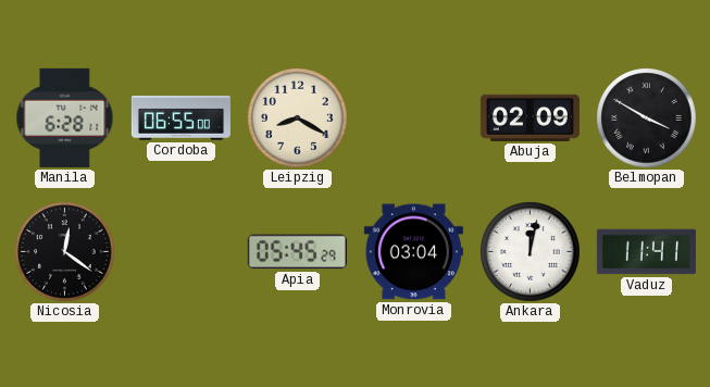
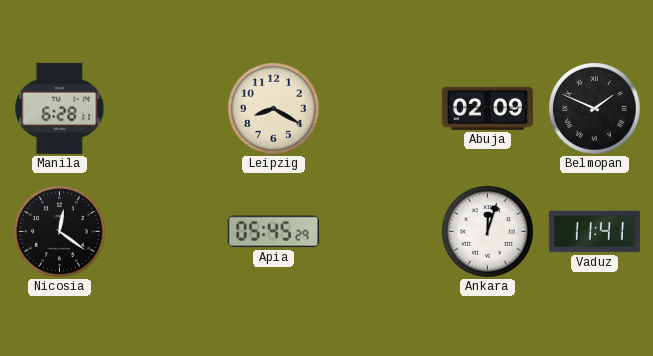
Cordoba: 06:55 -> none (180, 118)
Belmopan: 3:50 -> 1:49 (595, 109)
Monrovia: 03:04 -> none (413, 252)
Ankara: 12:02 -> 12:03 (488, 232)
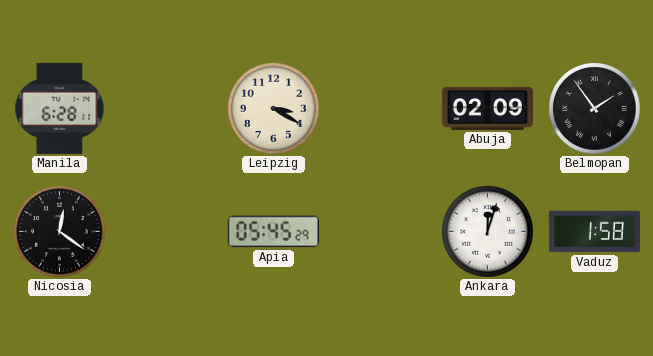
Leipzig: 8:20 -> 3:20 (274, 109)
Belmopan: 1:49 -> 1:54 (595, 109)
Vaduz: 11:41 -> 1:58 (594, 232)
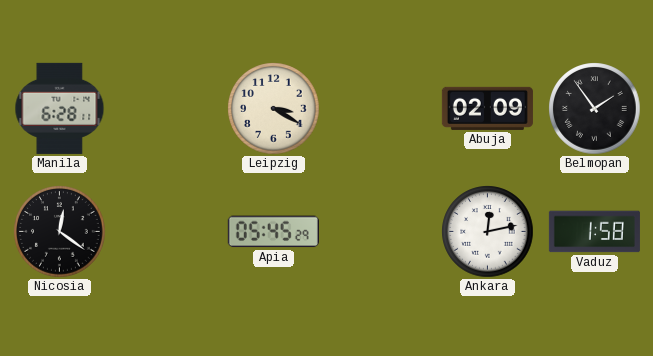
Ankara: 12:03 -> 12:13 (488, 232)
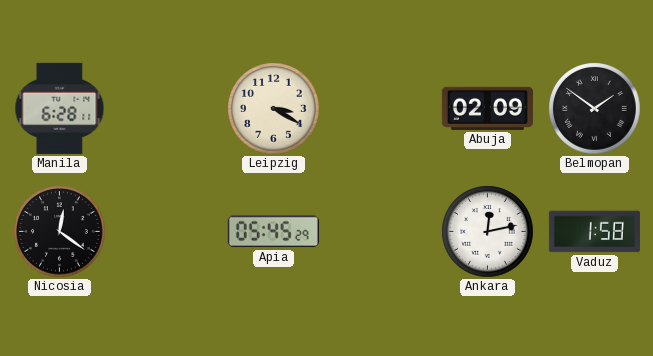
Belmopan: 1:54 -> 1:51 (595, 109)
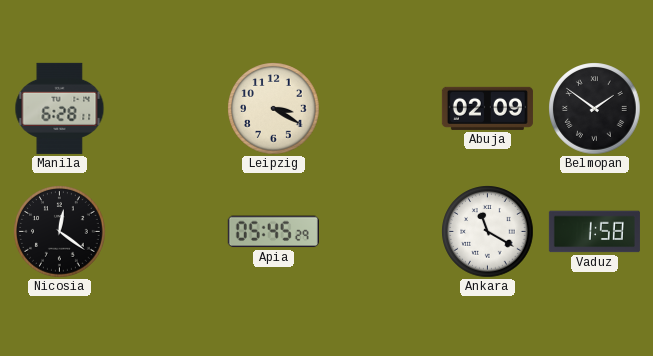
Ankara: 12:13 -> 11:20 (488, 232)
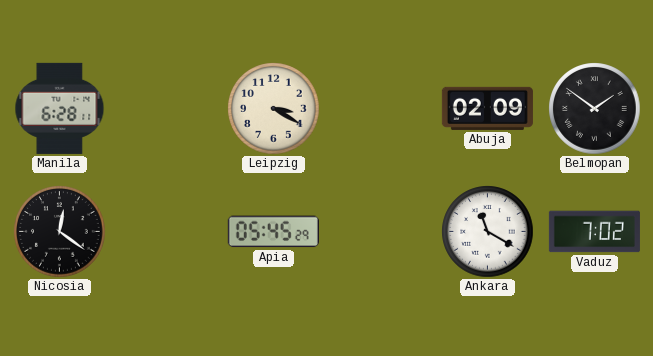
Vaduz: 1:58 -> 7:02 (594, 232)
